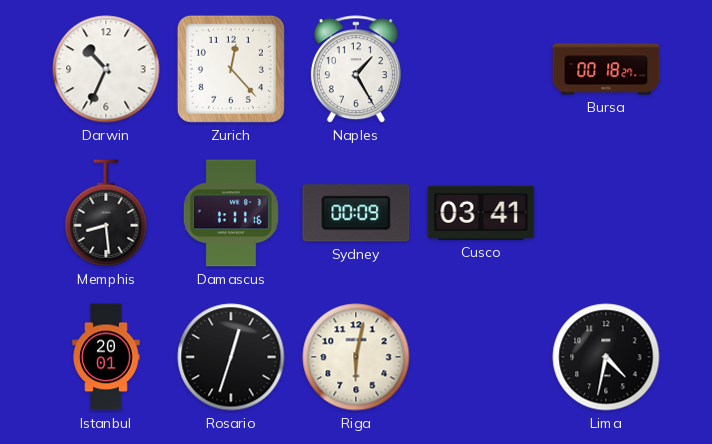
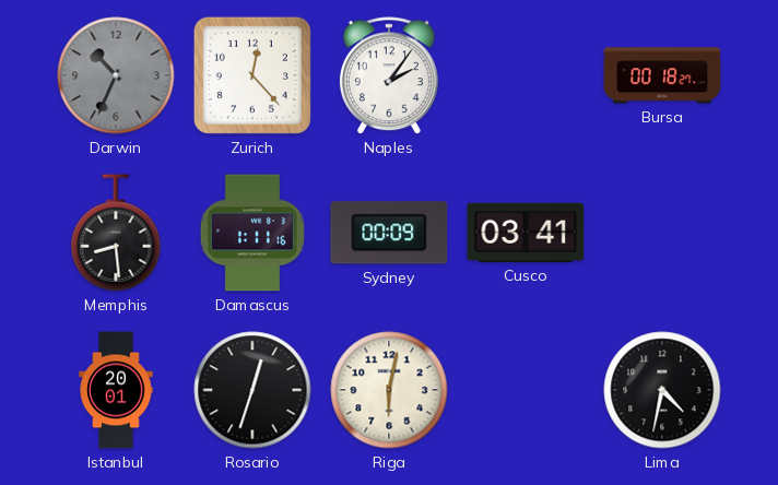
Darwin dial: white -> grey (116, 75)
Naples: 1:25 -> 2:06 (389, 76)
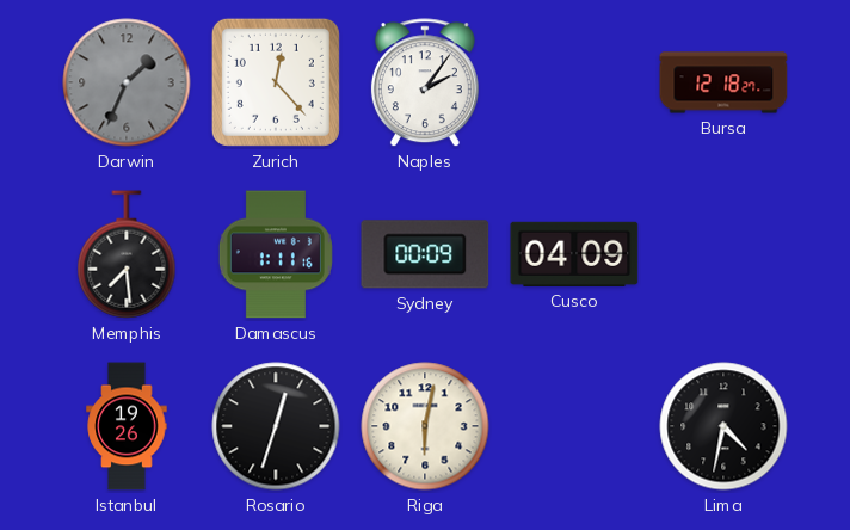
Darwin: 10:34 -> 1:34 (127, 82)
Bursa: 00:18 -> 12:18 (723, 82)
Memphis: 8:29 -> 7:29 (127, 254)
Cusco: 03:41 -> 04:09 (574, 254)
Istanbul: 20:01 -> 19:26 (127, 426)
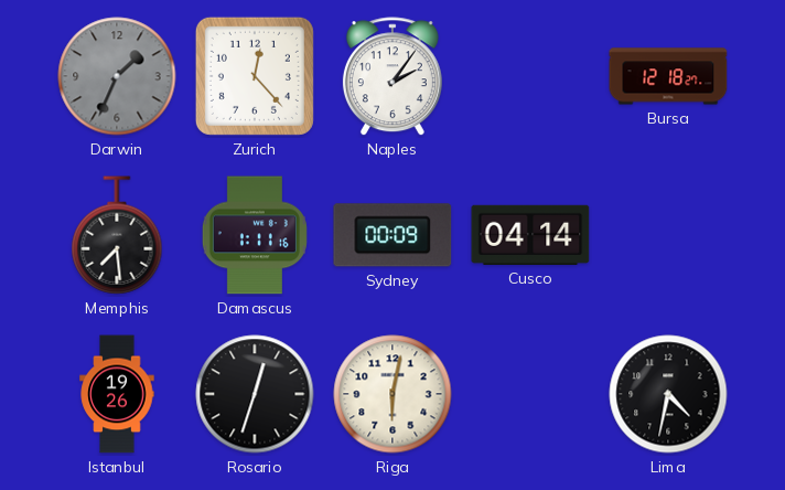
Cusco: 04:09 -> 04:14 (530, 235)
